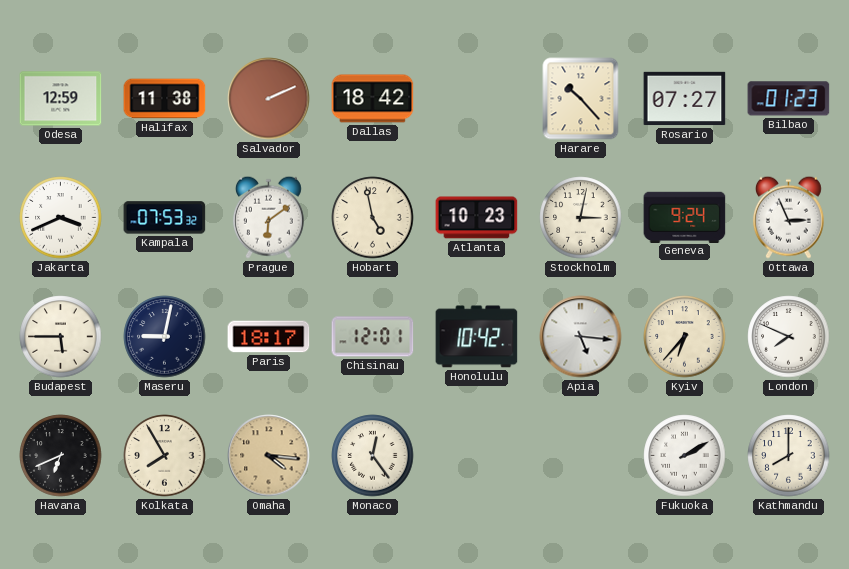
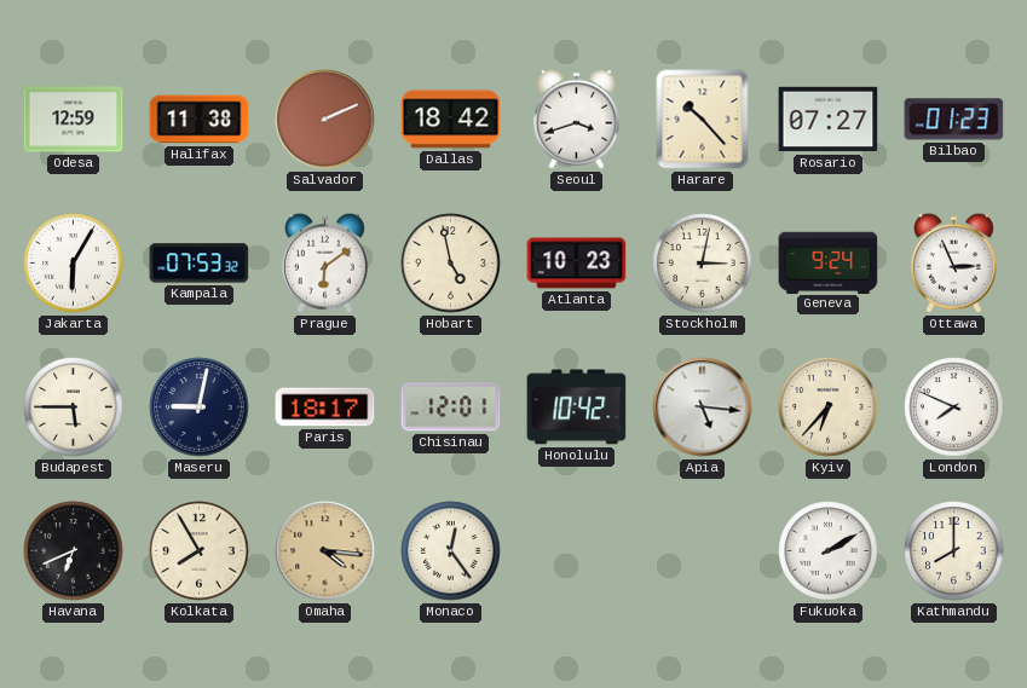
Seoul: none -> 3:42 (576, 118)
Jakarta: 3:41 -> 6:05 (74, 264)
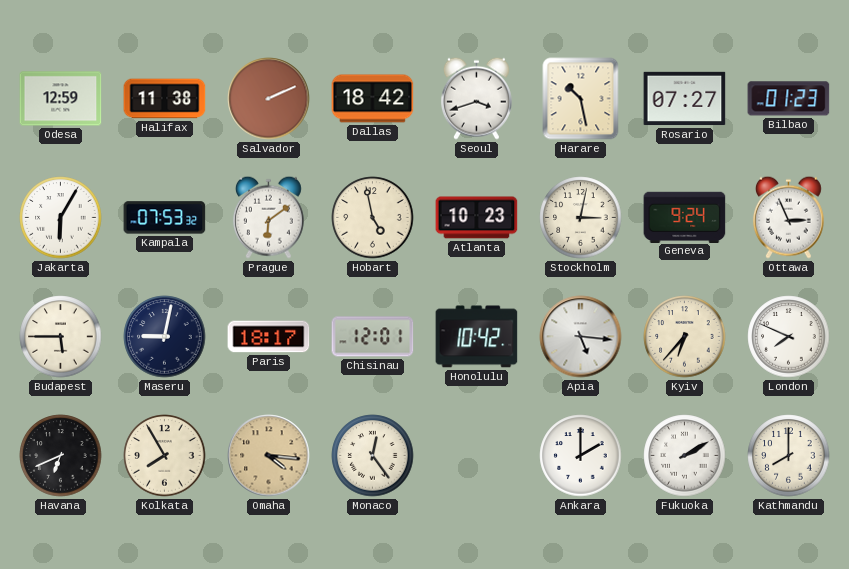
Harare: 10:23 -> 10:28 (581, 99)
Ankara: none -> 2:00 (581, 456)
